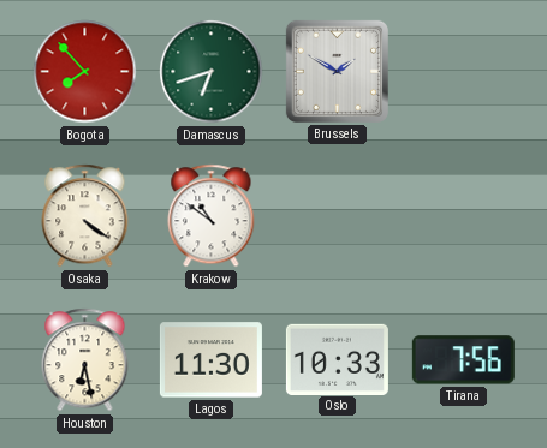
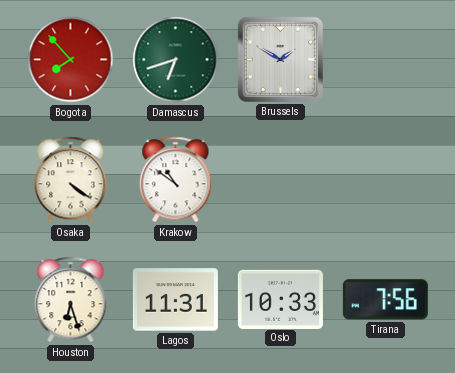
Houston: 6:28 -> 6:27 (71, 300)
Lagos: 11:30 -> 11:31 (175, 300)
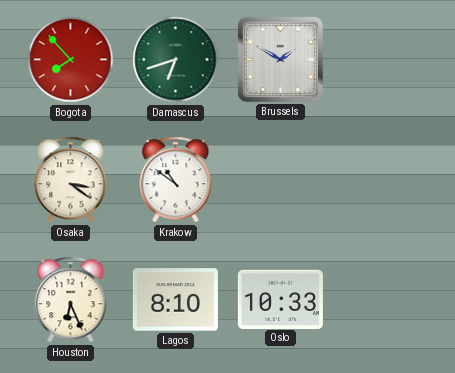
Osaka: 4:21 -> 3:21 (71, 180)
Houston: 6:27 -> 6:26 (71, 300)
Lagos: 11:31 -> 8:10 (175, 300)
Tirana: 7:56 -> none (385, 300)
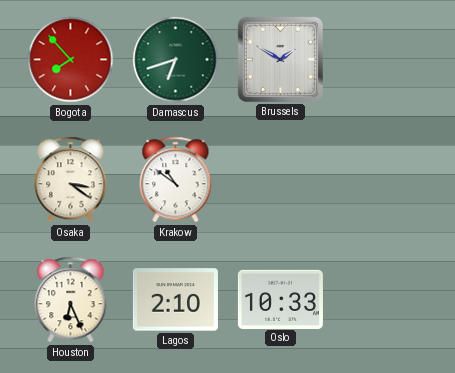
Lagos: 8:10 -> 2:10 (175, 300)
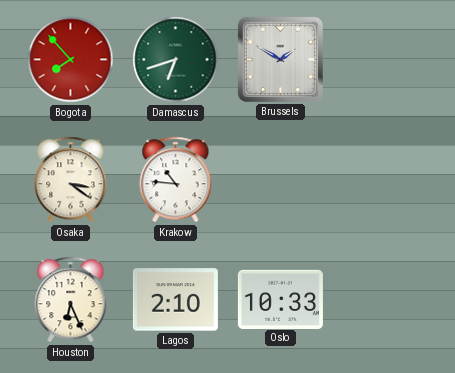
Krakow: 10:51 -> 10:46 (176, 180)
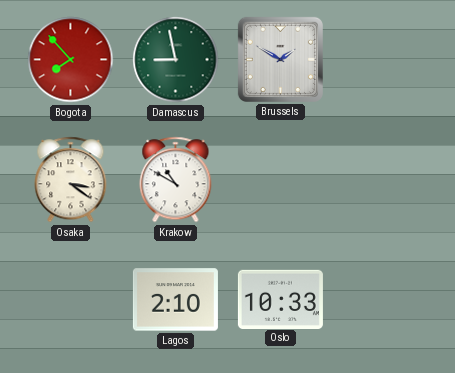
Damascus: 6:42 -> 8:58 (176, 60)
Krakow: 10:46 -> 10:50 (176, 180)
Houston: 6:26 -> none (71, 300)
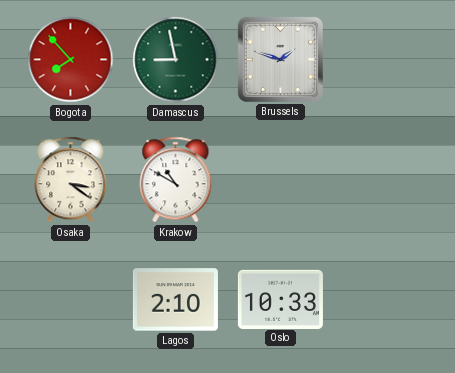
Brussels: 1:50 -> 1:48 (280, 59)
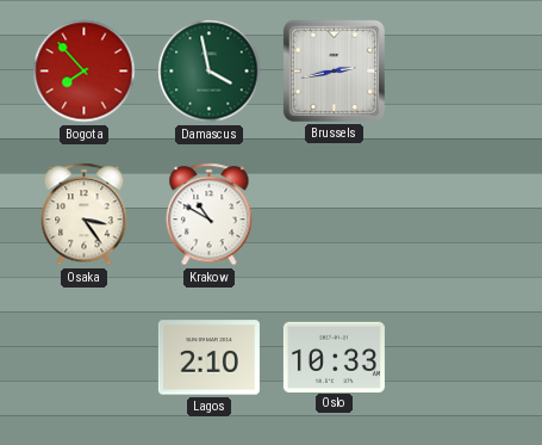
Damascus: 8:58 -> 3:58 (210, 72)
Brussels: 1:48 -> 2:43 (334, 70)
Osaka: 3:21 -> 3:24 (85, 215)
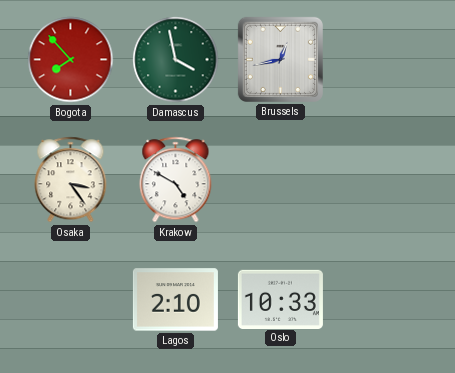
Brussels: 2:43 -> 12:43 (280, 59)
Krakow: 10:50 -> 4:50 (176, 180)
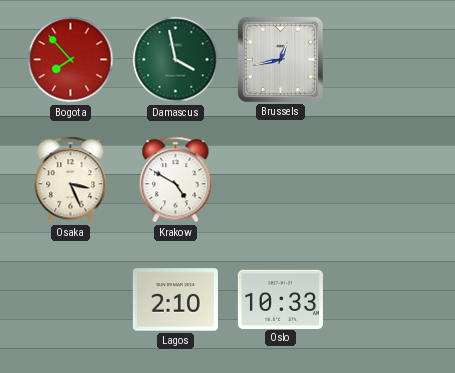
Osaka: 3:24 -> 3:26 (71, 180)
